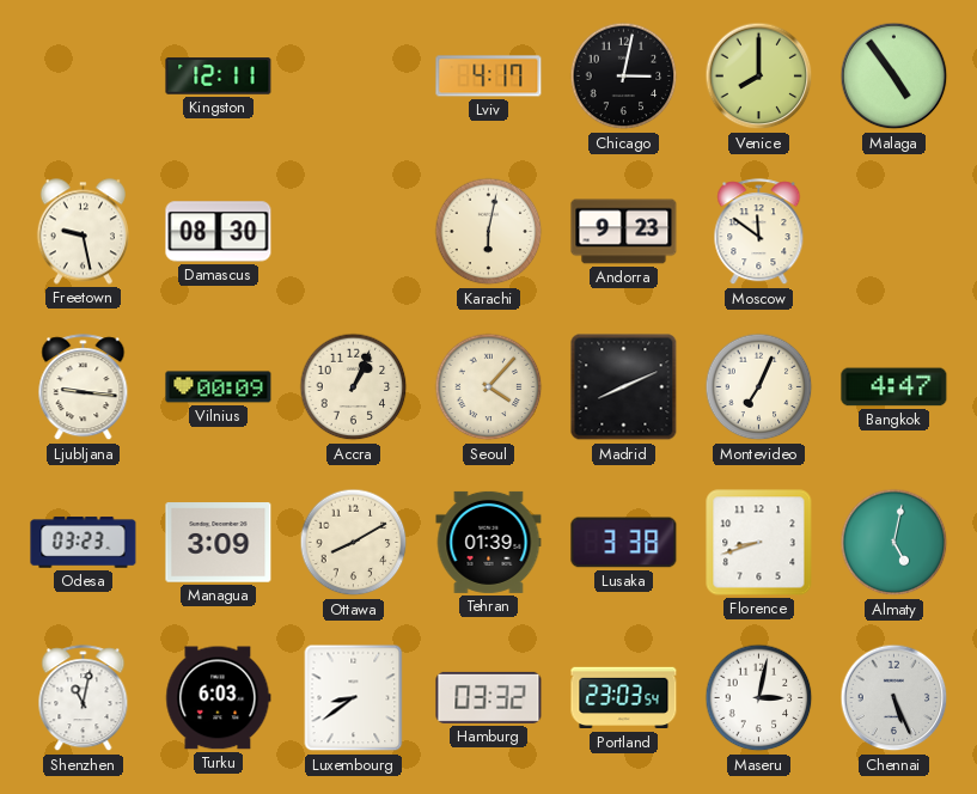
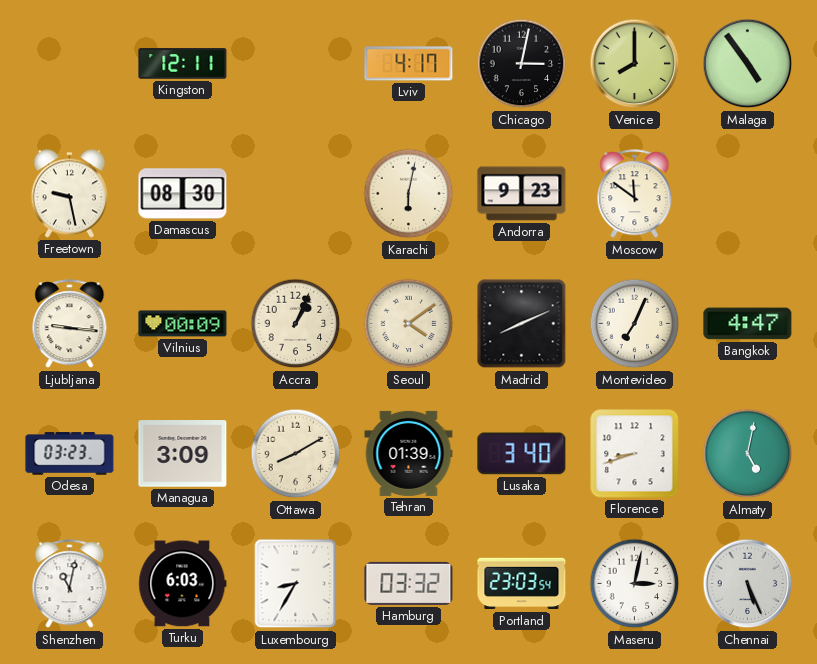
Seoul: 4:07 -> 4:09 (409, 324)
Lusaka: 3:38 -> 3:40 (522, 454)
Luxembourg: 8:39 -> 8:35 (296, 584)
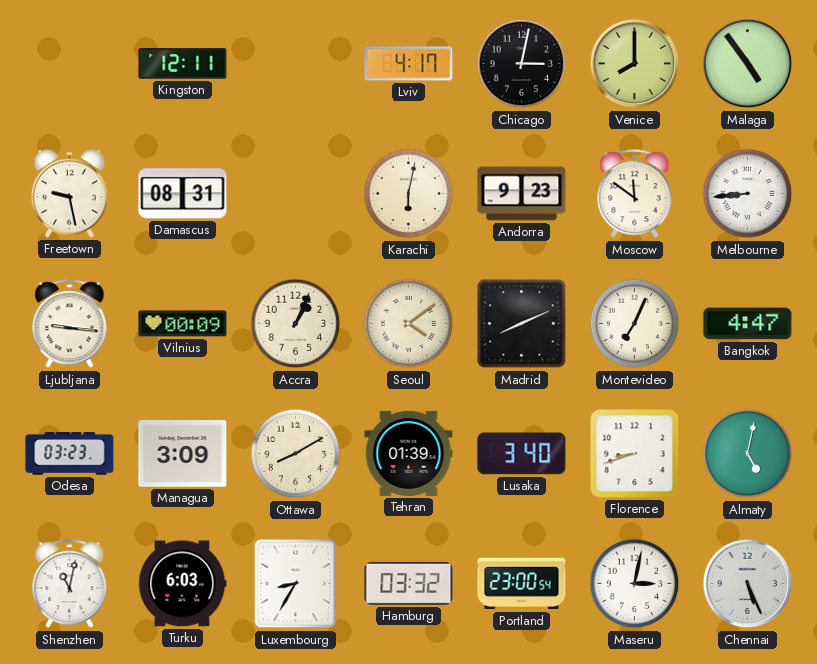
Damascus: 08:30 -> 08:31 (183, 194)
Melbourne: none -> 8:44 (748, 194)
Portland: 23:03 -> 23:00 (522, 584)
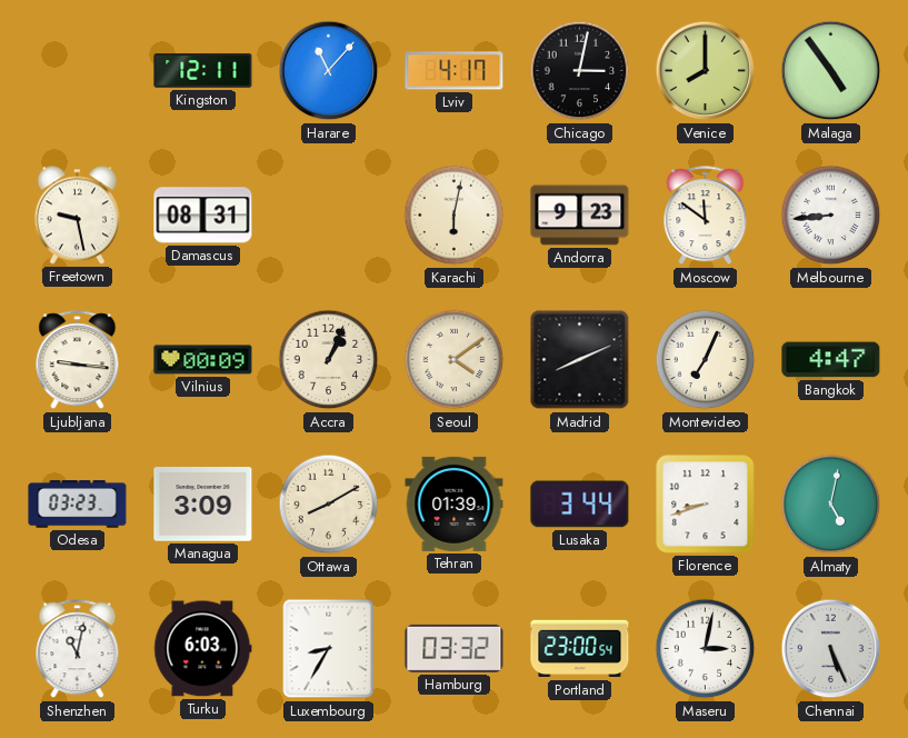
Harare: none -> 11:07 (329, 71)
Lusaka: 3:40 -> 3:44 (580, 505)
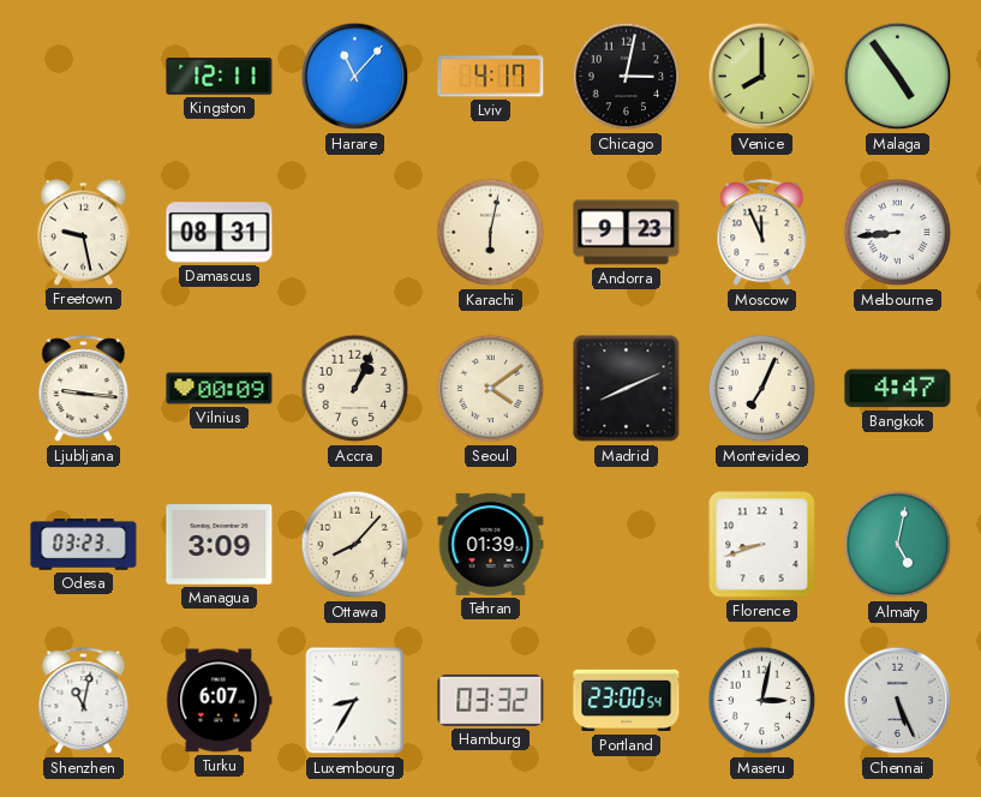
Moscow: 11:51 -> 11:56 (762, 233)
Ottawa: 8:10 -> 8:07 (355, 545)
Lusaka: 3:44 -> none (580, 505)
Turku: 6:03 -> 6:07 (220, 701)
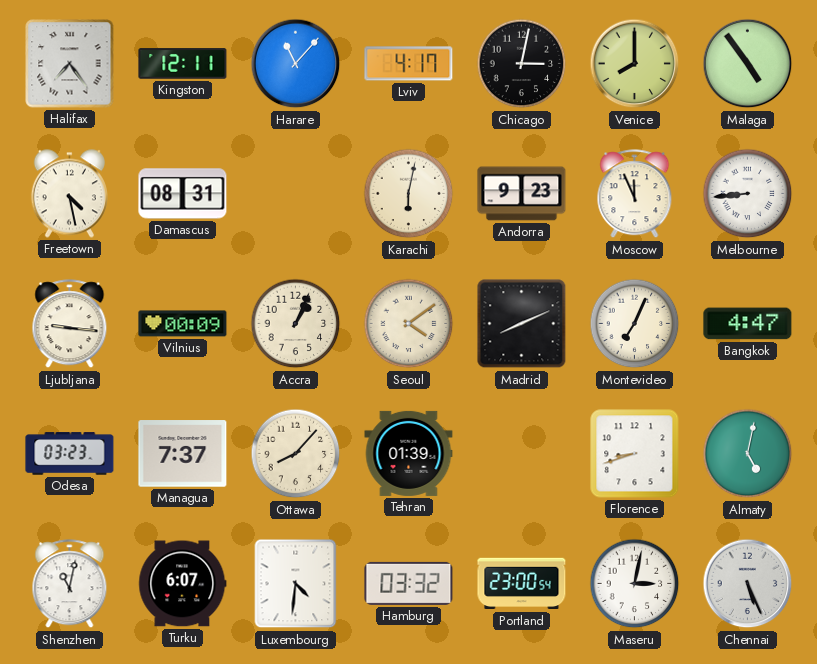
Halifax: none -> 7:24 (70, 64)
Freetown: 9:28 -> 4:28 (69, 194)
Managua: 3:09 -> 7:37 (183, 454)
Luxembourg: 8:35 -> 4:31 (296, 584)
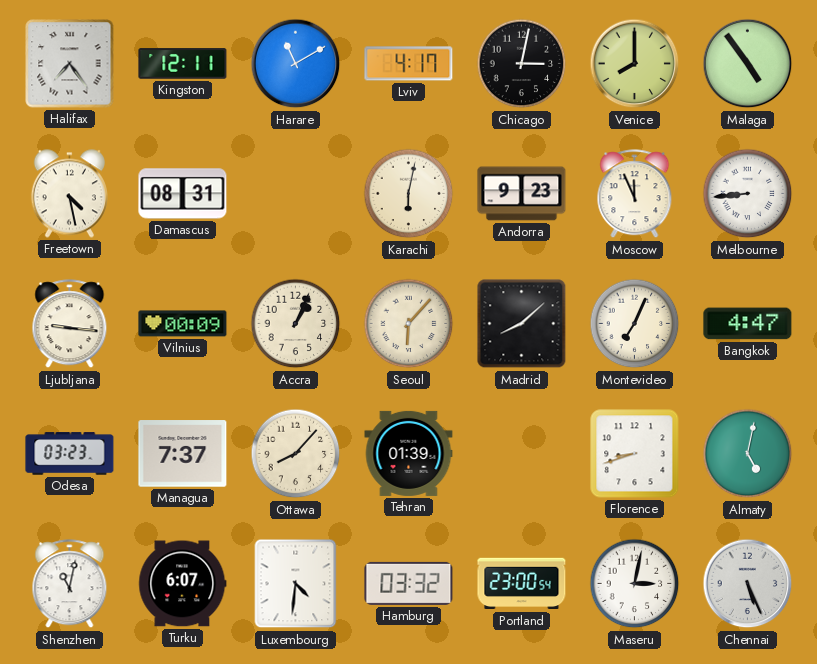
Harare: 11:07 -> 11:10 (296, 64)
Seoul: 4:09 -> 6:07 (409, 324)
Madrid: 8:11 -> 8:08 (522, 324)
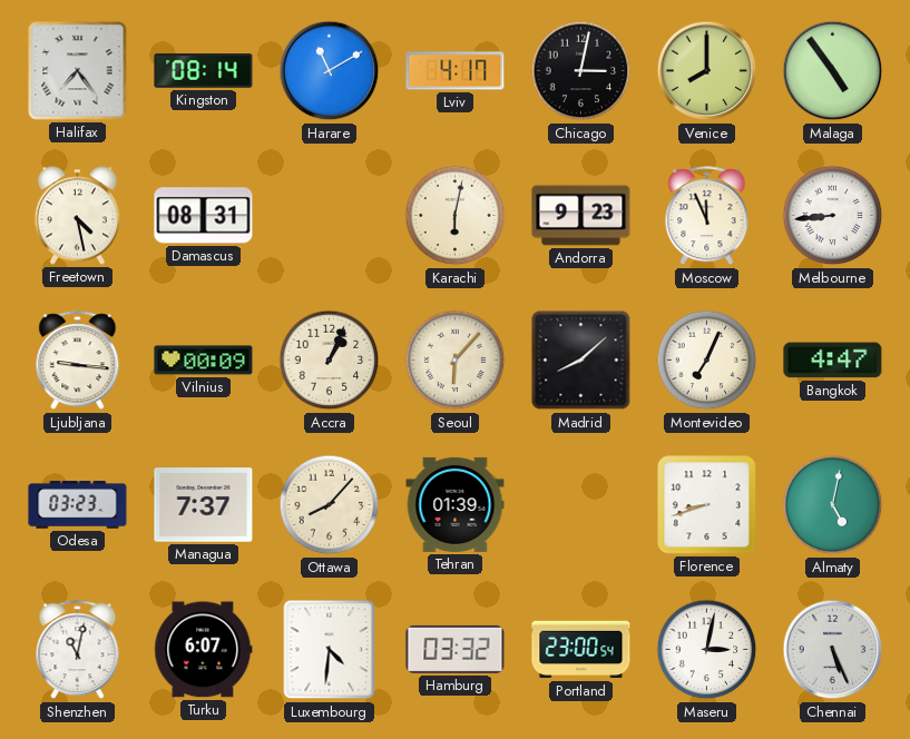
Kingston: 12:11 -> 08:14 (204, 71)
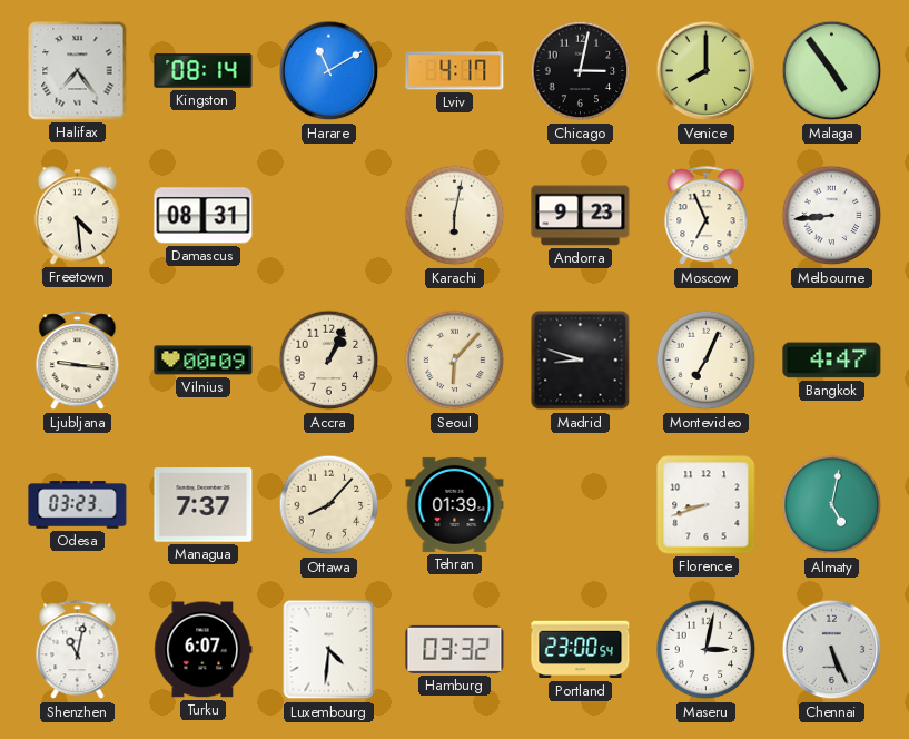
Freetown: 4:28 -> 4:29 (77, 216)
Moscow: 11:56 -> 6:56 (707, 216)
Madrid: 8:08 -> 8:48 (581, 361)
